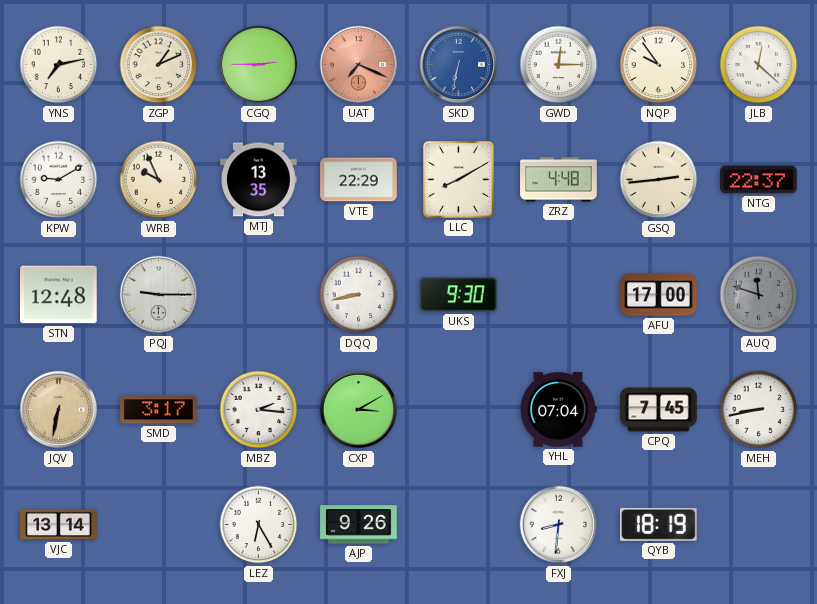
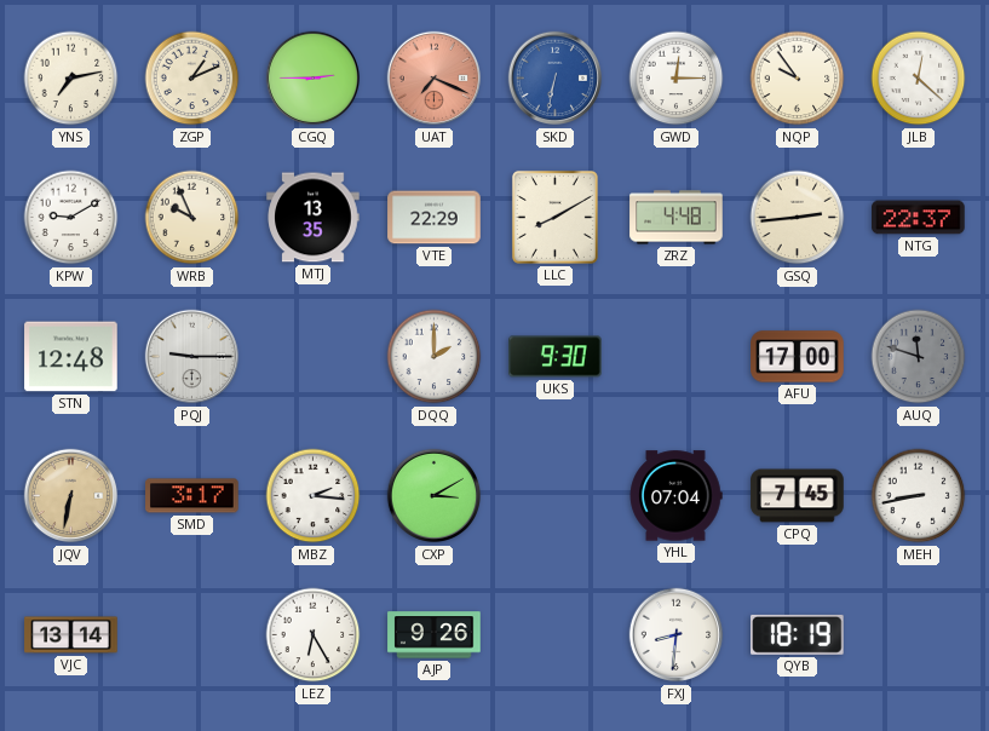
DQQ: 8:43 -> 2:00 (435, 357)
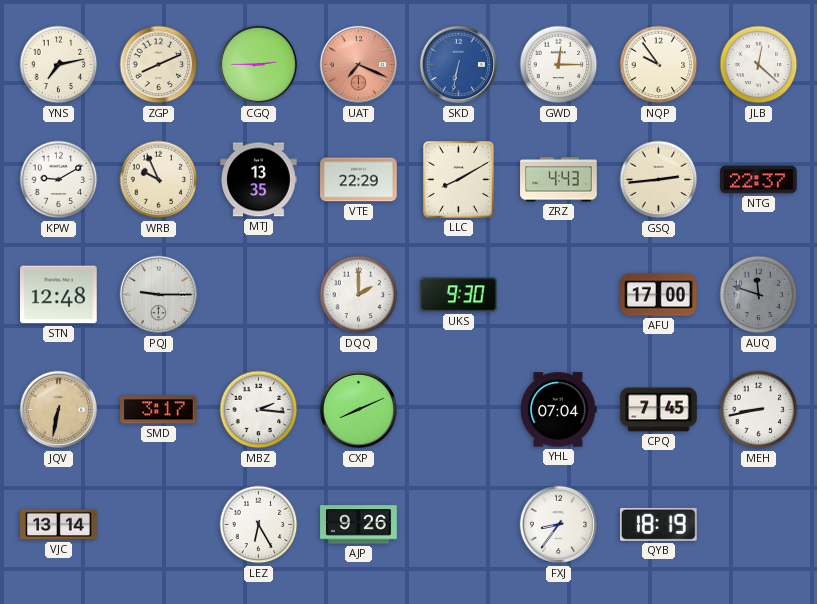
ZGP: 1:11 -> 8:11 (159, 65)
ZRZ: 4:48 -> 4:43 (559, 180)
CXP: 3:10 -> 8:11 (359, 410)
FXJ: 8:31 -> 8:36 (559, 525)
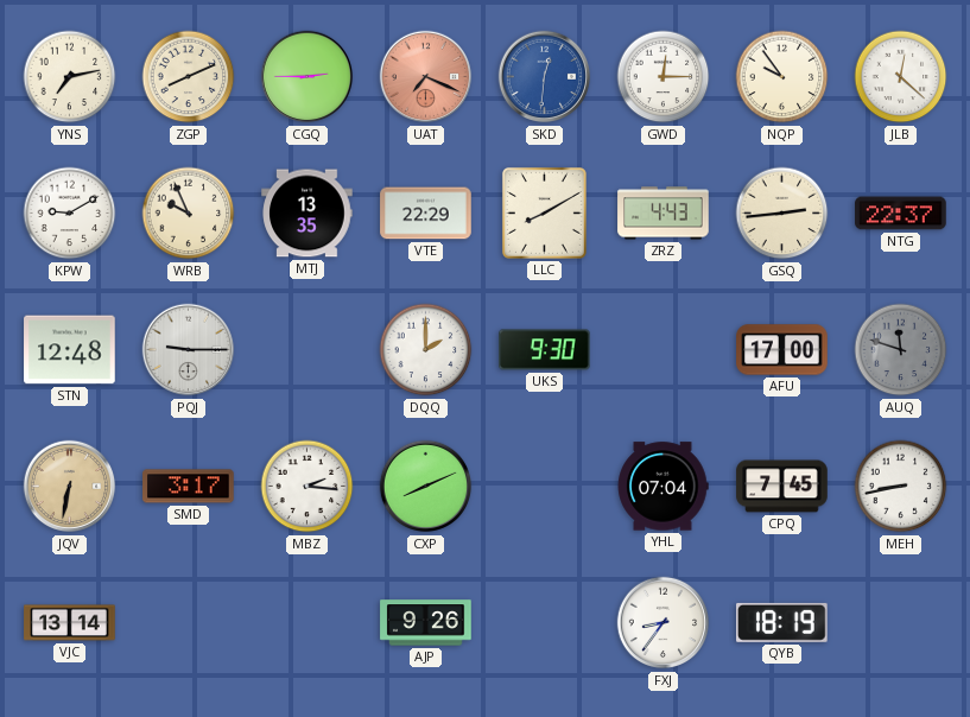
SKD: 6:32 -> 12:31 (545, 77)
LEZ: 6:25 -> none (259, 525)
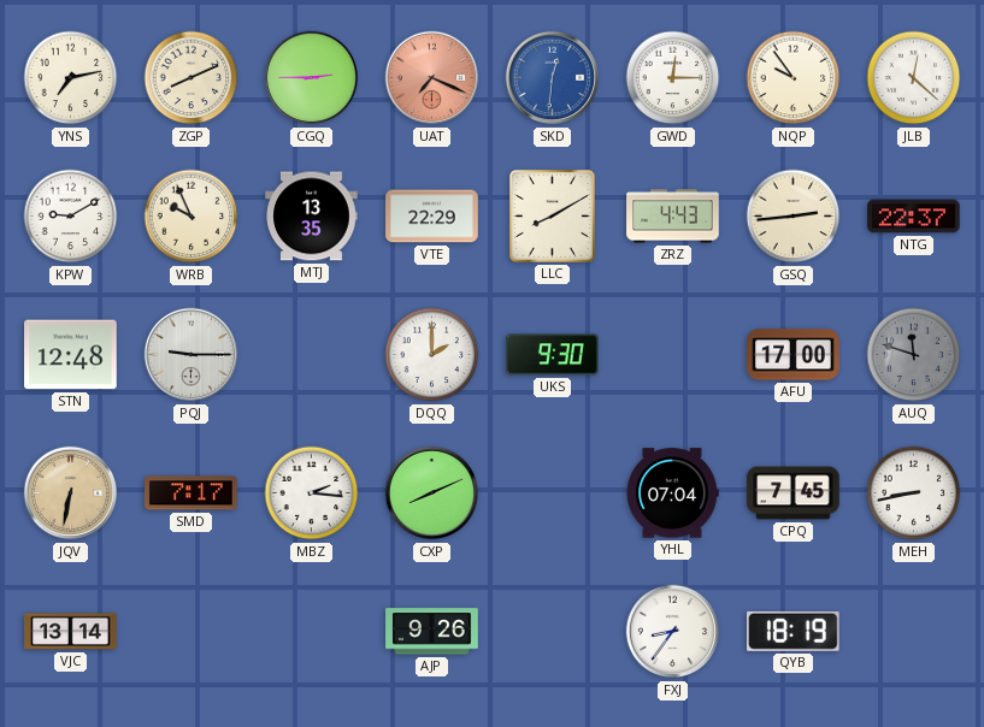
SMD: 3:17 -> 7:17 (192, 493)
